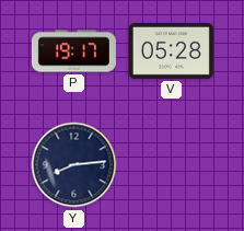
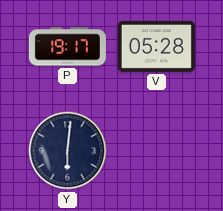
Y: 8:14 -> 6:01 (68, 151)
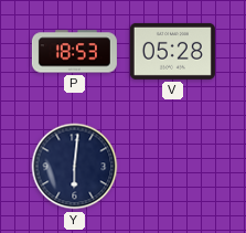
P: 19:17 -> 18:53 (74, 52)
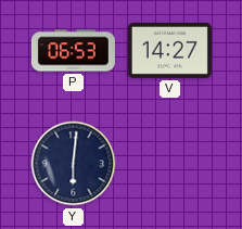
P: 18:53 -> 06:53 (73, 51)
V: 05:28 -> 14:27 (169, 50)
